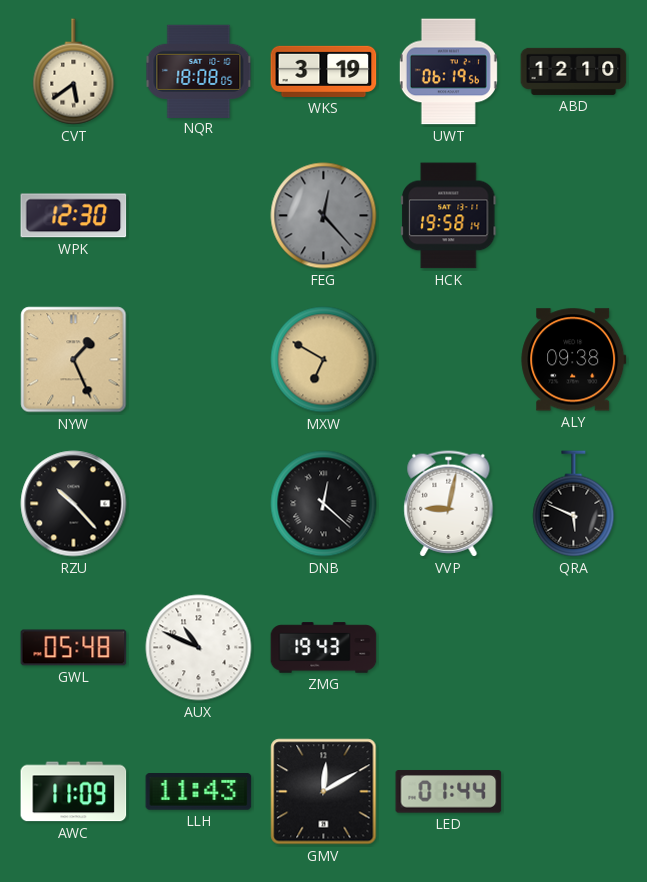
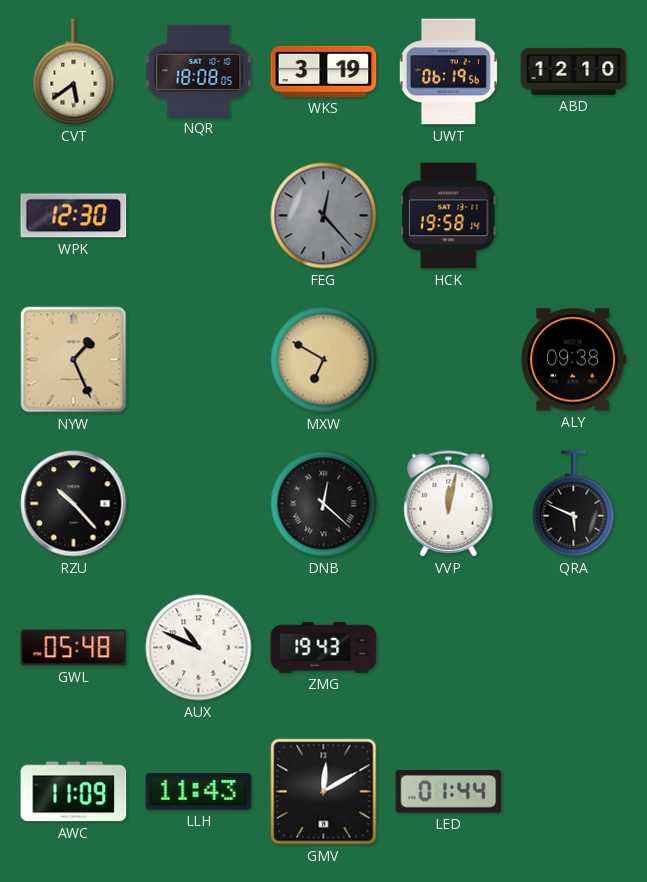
VVP: 9:02 -> 12:02 (449, 504)
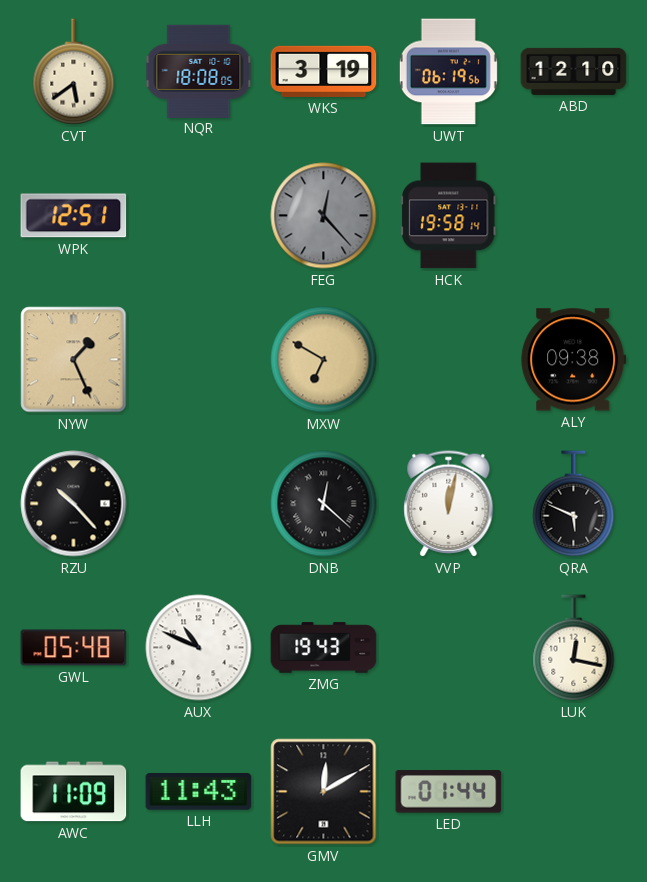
WPK: 12:30 -> 12:51 (74, 216)
LUK: none -> 12:17 (574, 648)
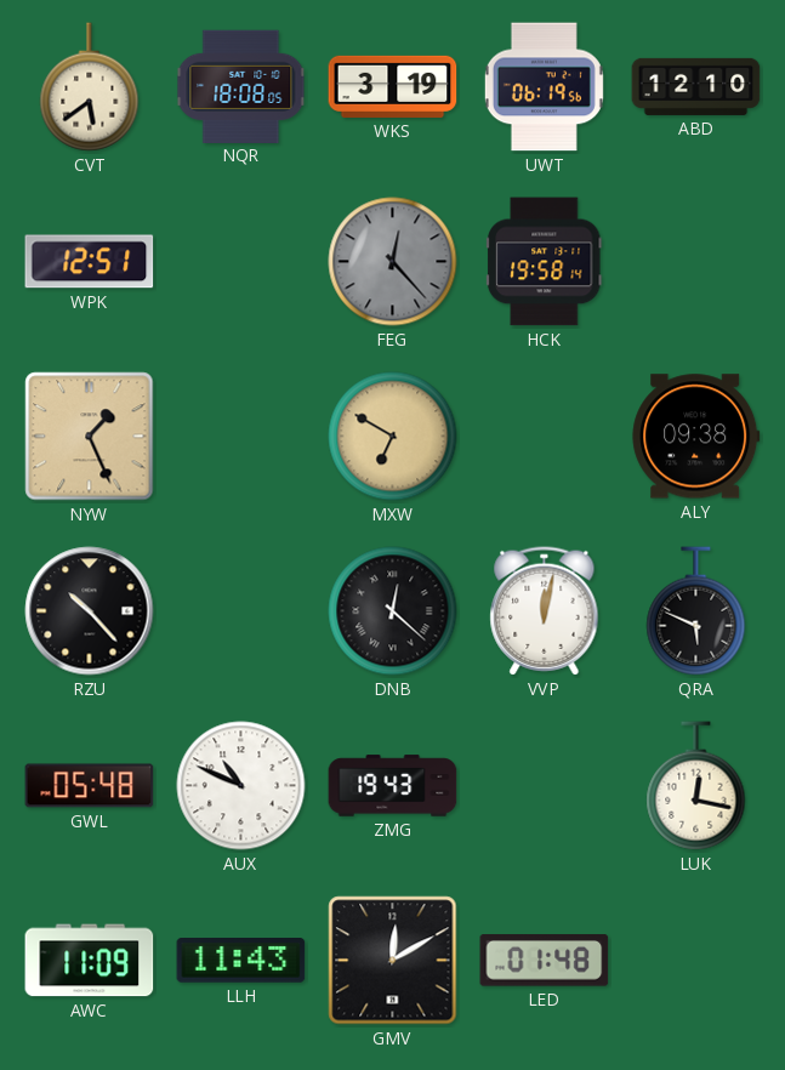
LED: 01:44 -> 01:48 (545, 961)
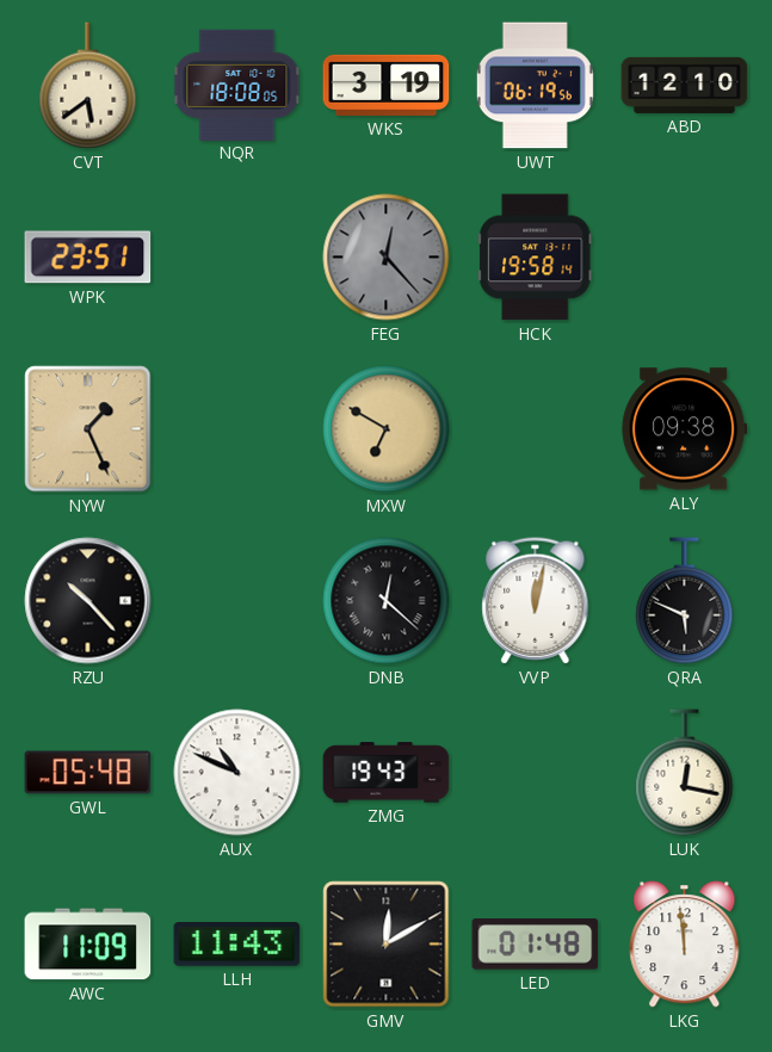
WPK: 12:51 -> 23:51 (88, 258)
LKG: none -> 11:59 (685, 945)
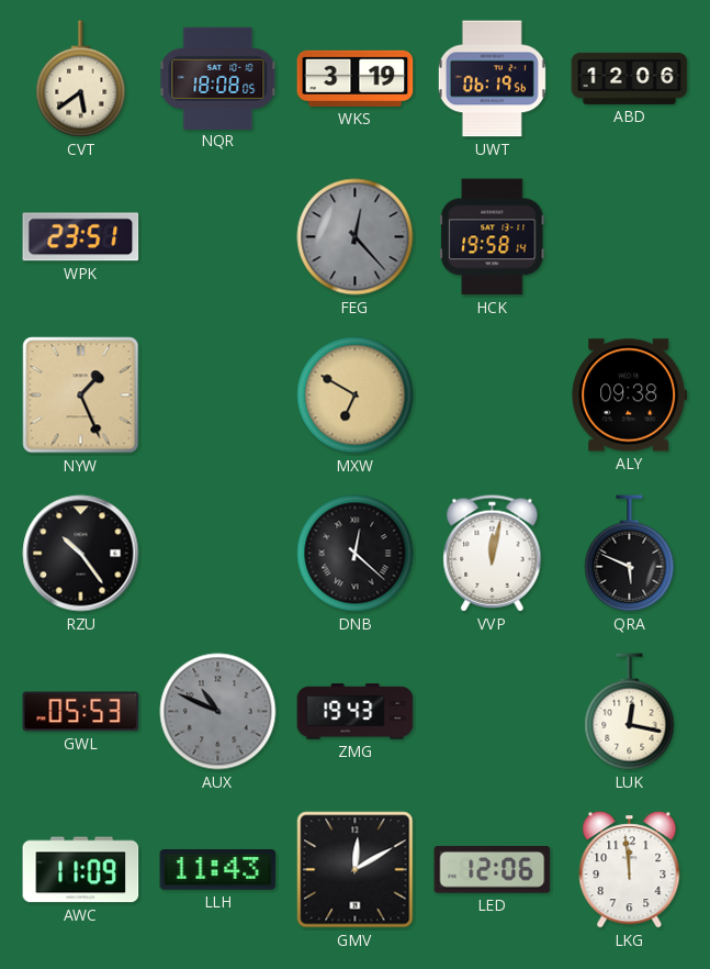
ABD: 12:10 -> 12:06 (630, 78)
RZU: 10:23 -> 10:24 (81, 554)
GWL: 05:48 -> 05:53 (81, 712)
AUX dial: white -> grey (218, 712)
LED: 01:48 -> 12:06 (493, 870)
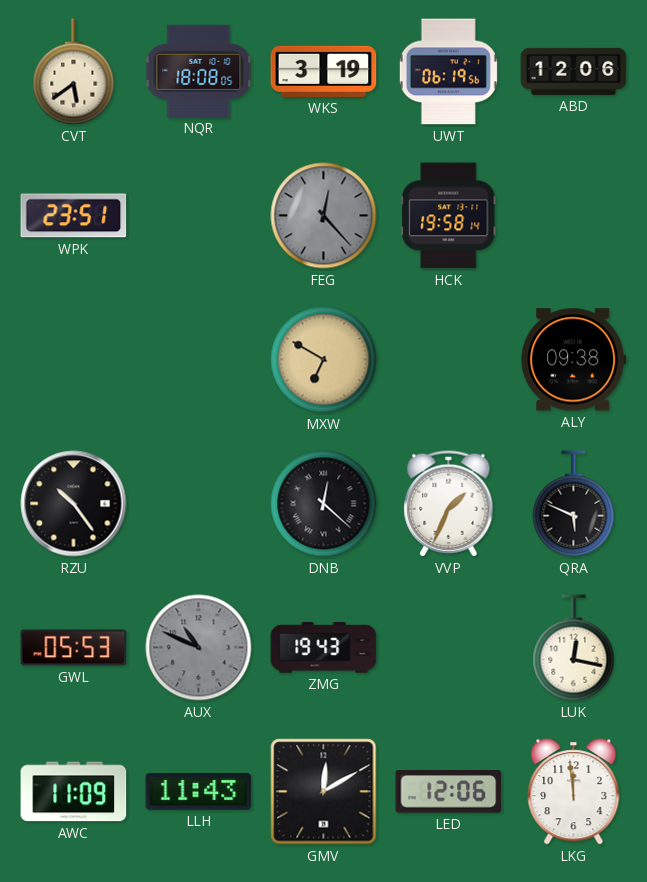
NYW: 1:26 -> none (81, 396)
VVP: 12:02 -> 1:34 (449, 504)
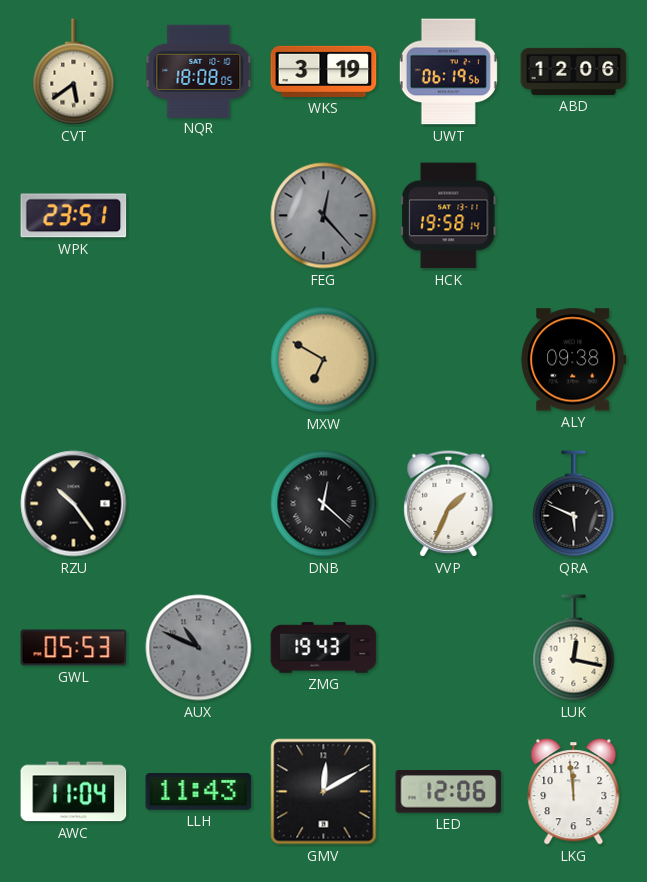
AWC: 11:09 -> 11:04 (74, 792)
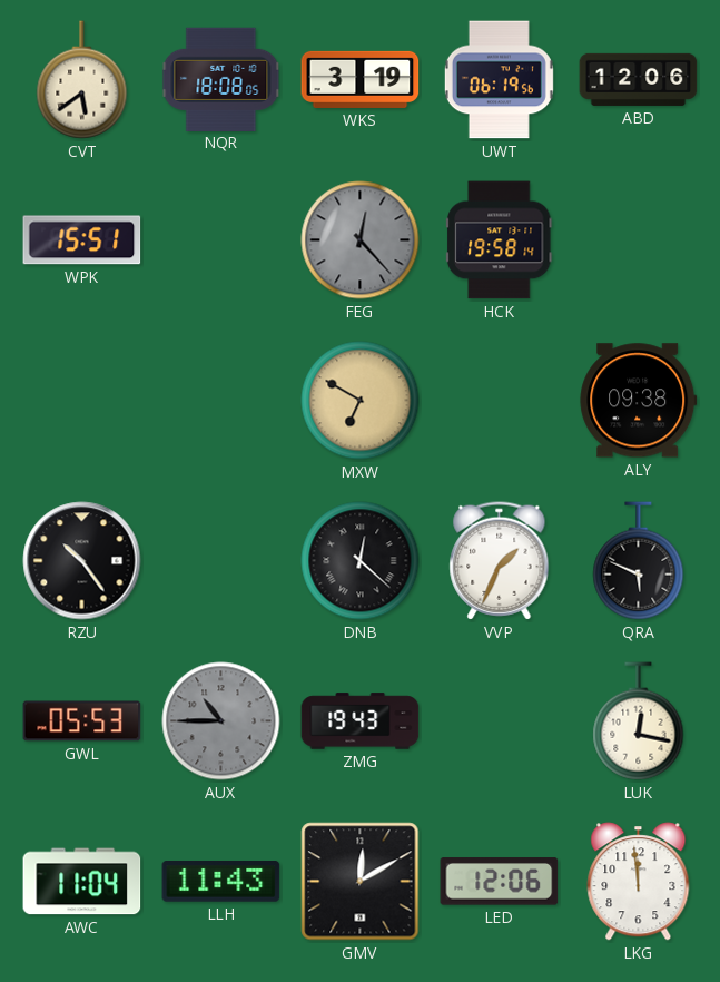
WPK: 23:51 -> 15:51 (82, 240)
AUX: 10:49 -> 10:45 (221, 721)
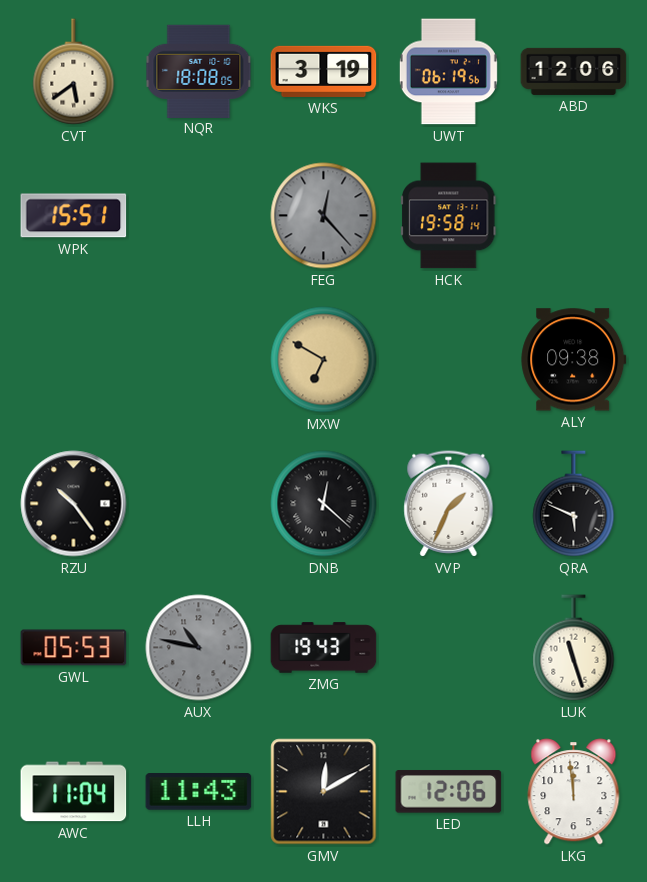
AUX: 10:45 -> 10:47 (199, 648)
LUK: 12:17 -> 11:27 (574, 648)
